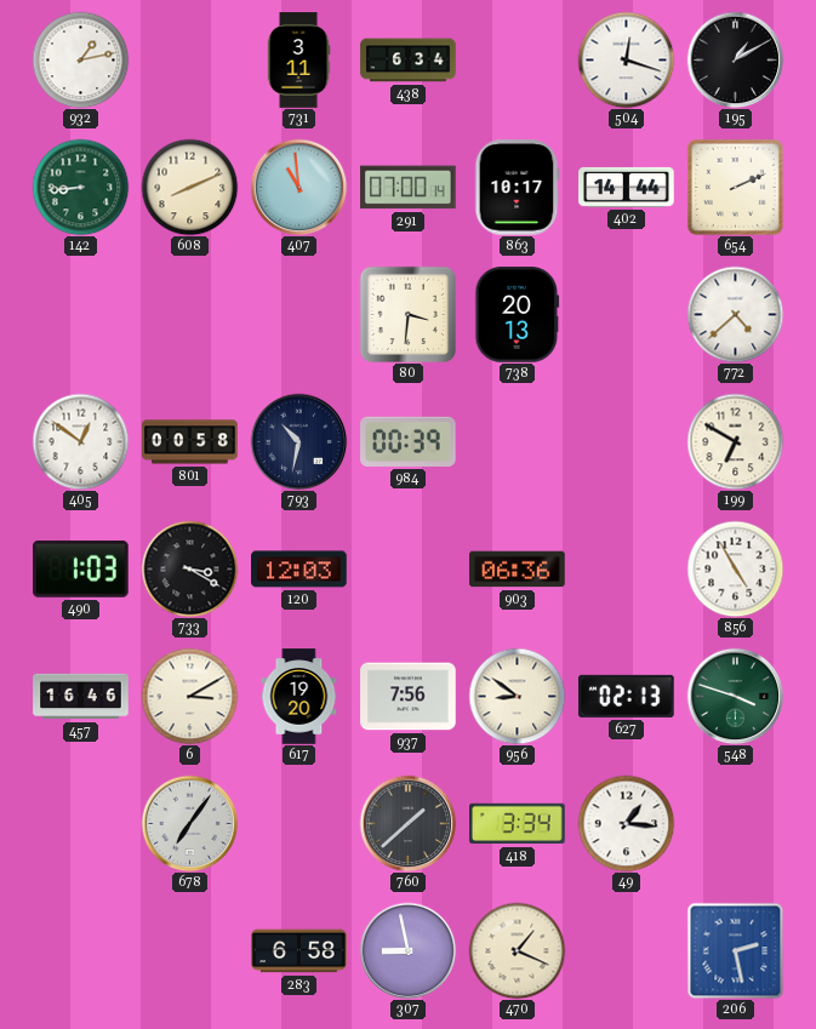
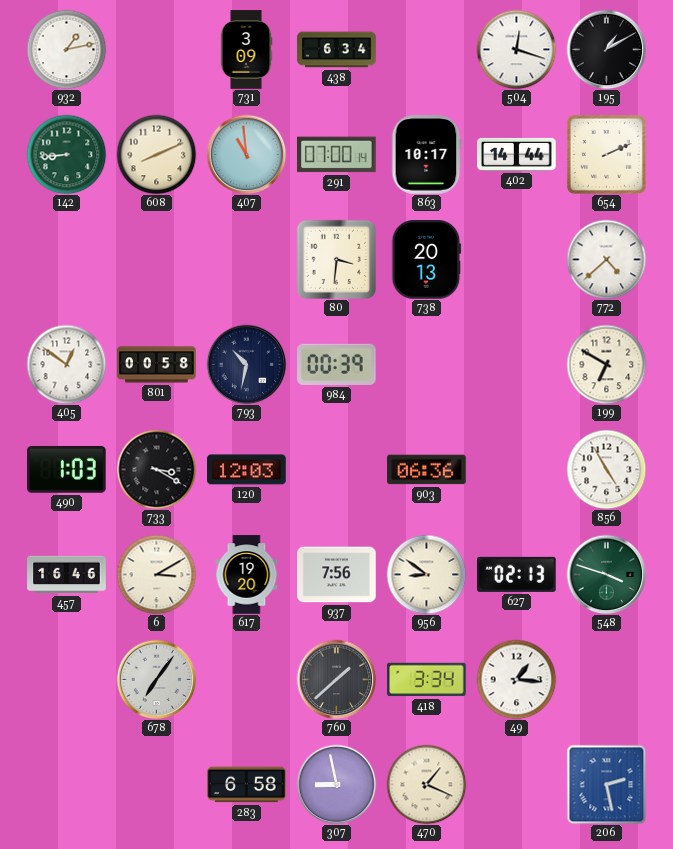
731: 3:11 -> 3:09 (246, 50)
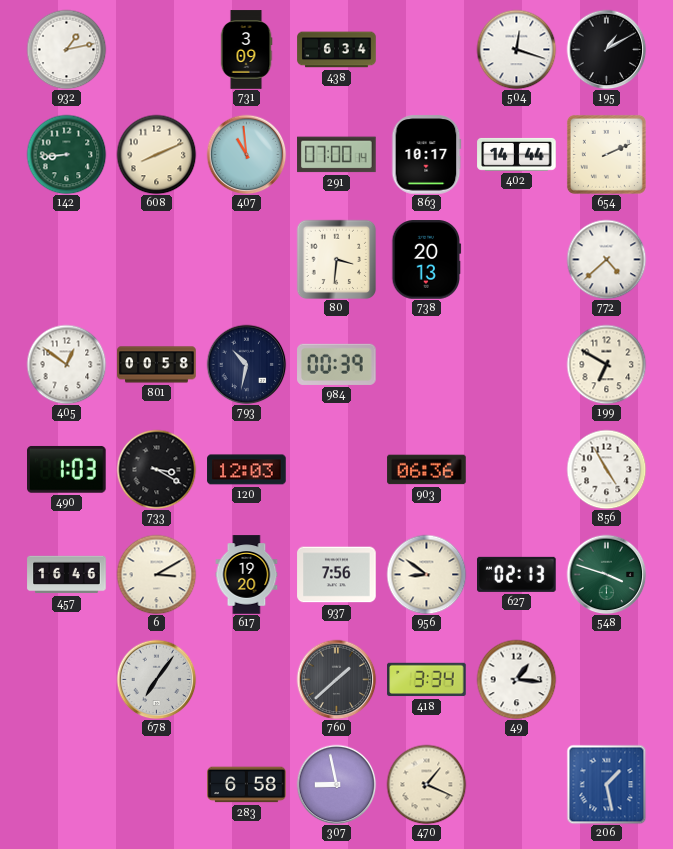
206: 2:28 -> 1:28 (606, 784)
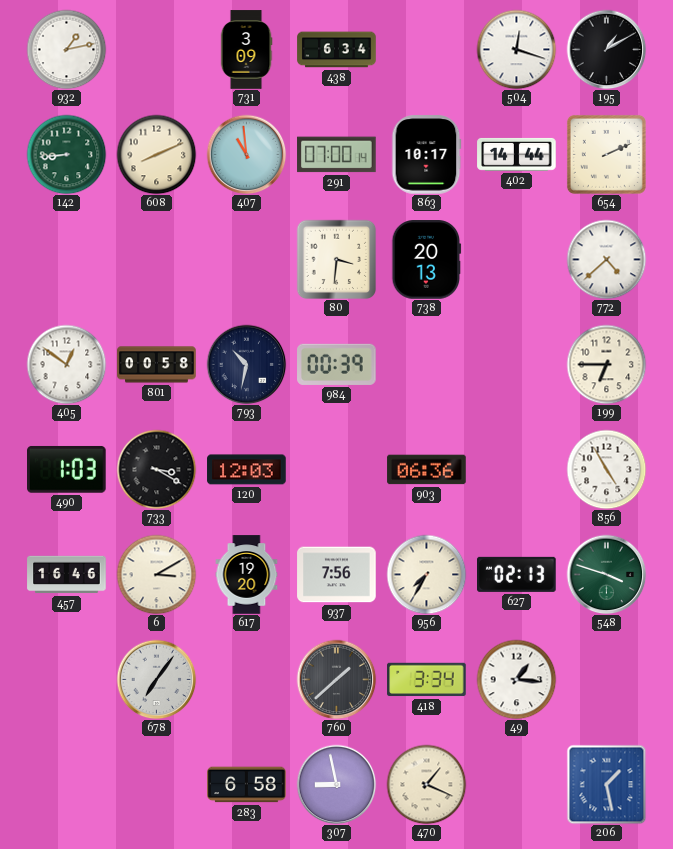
199: 6:50 -> 6:45 (606, 364)
956: 8:51 -> 7:35 (426, 574)
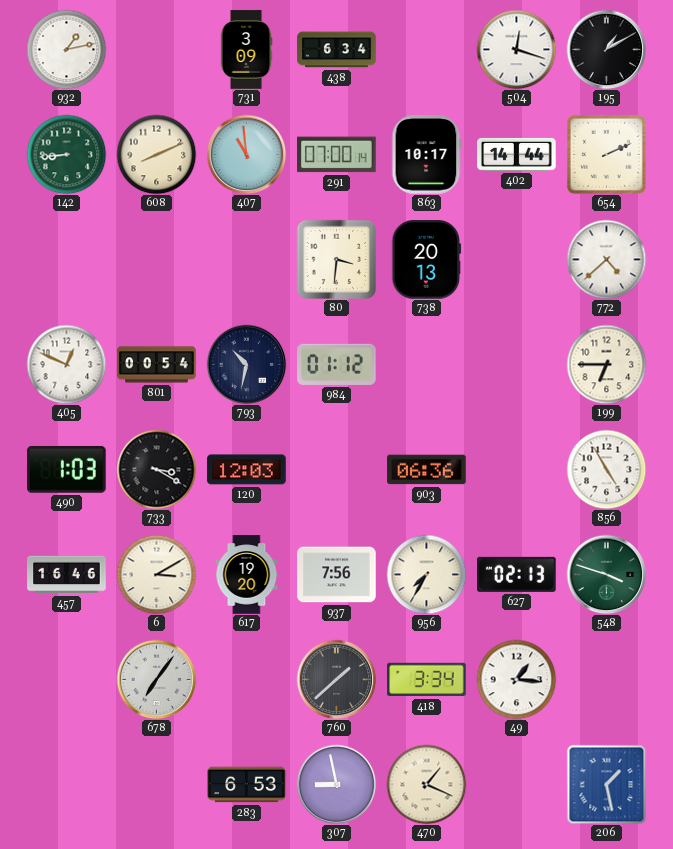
405: 12:51 -> 12:49 (66, 364)
801: 00:58 -> 00:54 (157, 365)
984: 00:39 -> 01:12 (337, 364)
283: 6:58 -> 6:53 (247, 785)
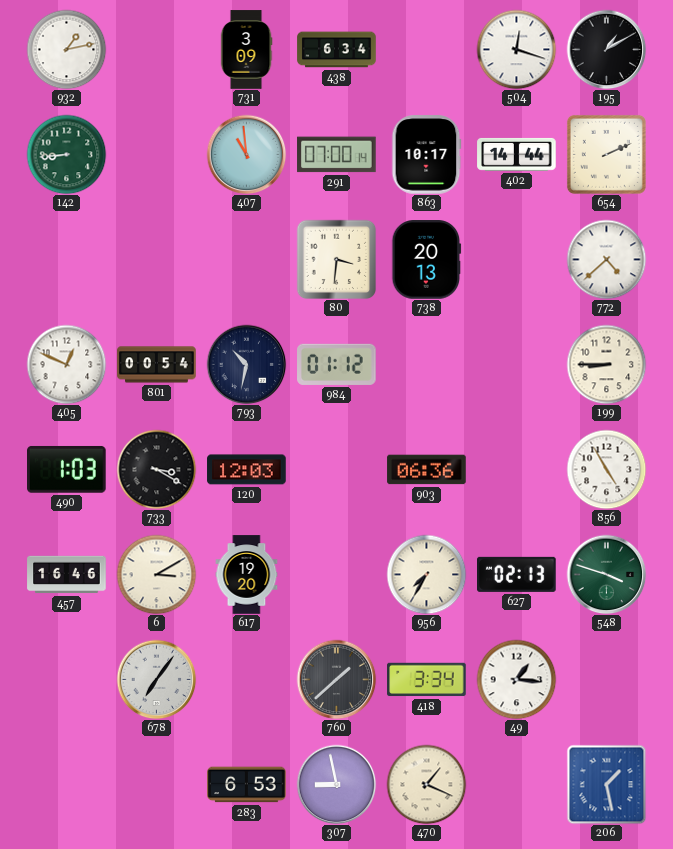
608: 8:11 -> none (156, 154)
199: 6:45 -> 8:45 (606, 364)
937: 7:56 -> none (337, 575)
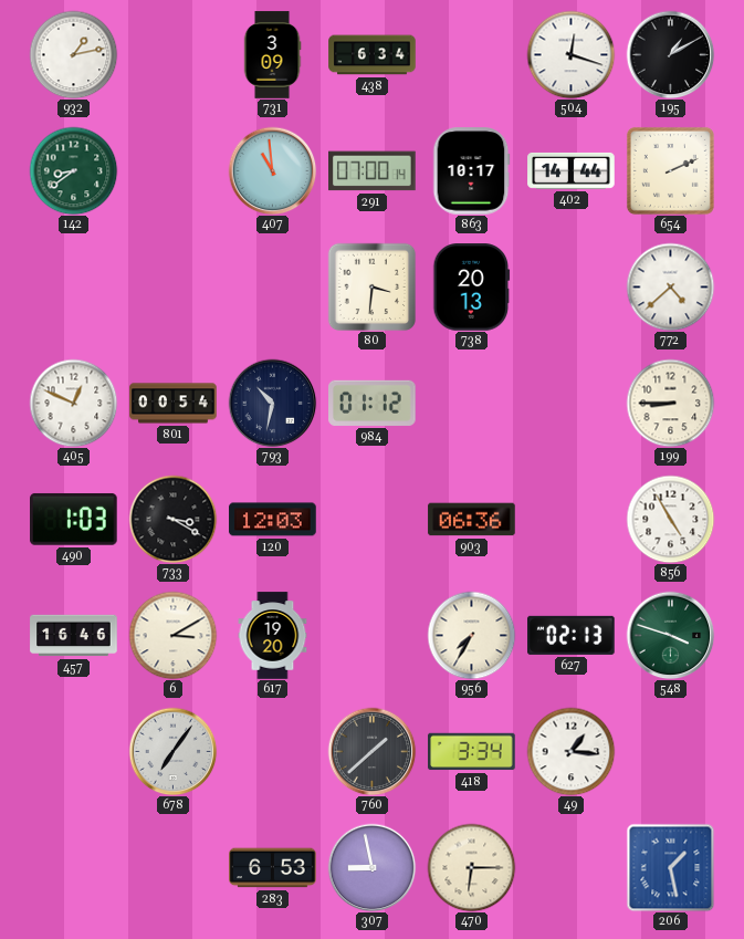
142: 8:44 -> 8:39 (73, 170)
470: 1:19 -> 6:15 (471, 867)
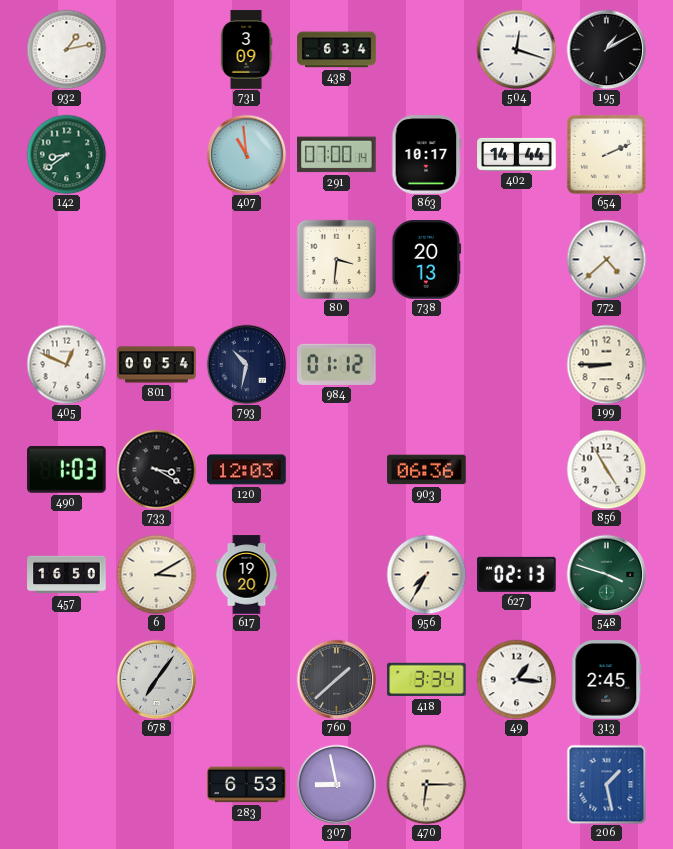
457: 16:46 -> 16:50 (67, 575)
313: none -> 2:45 (607, 680)
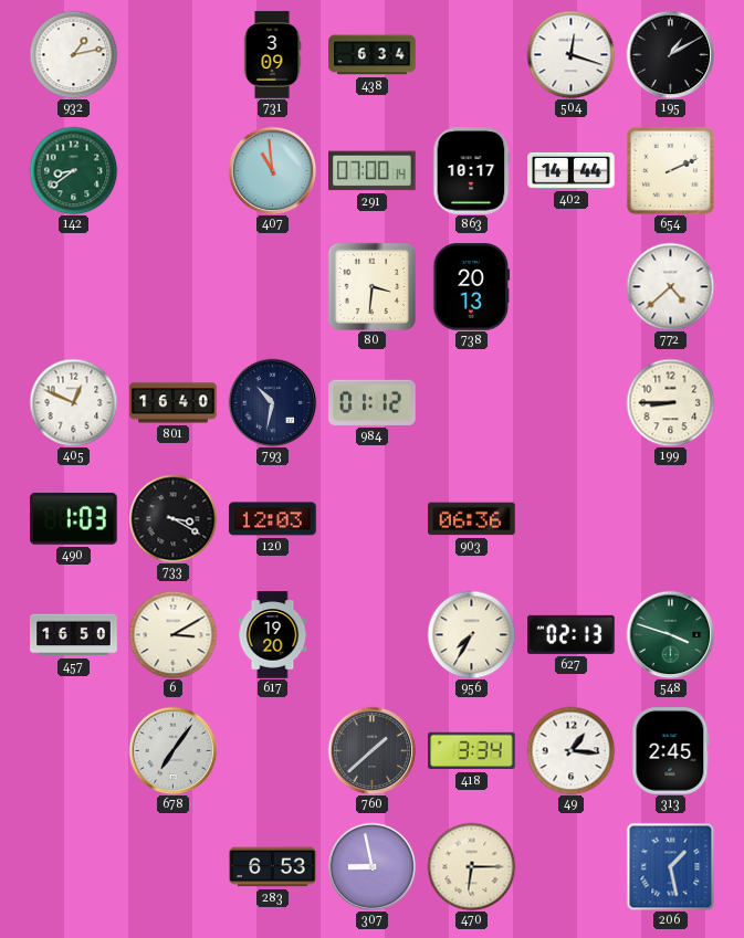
801: 00:54 -> 16:40 (174, 403)
856: 4:55 -> none (606, 469)
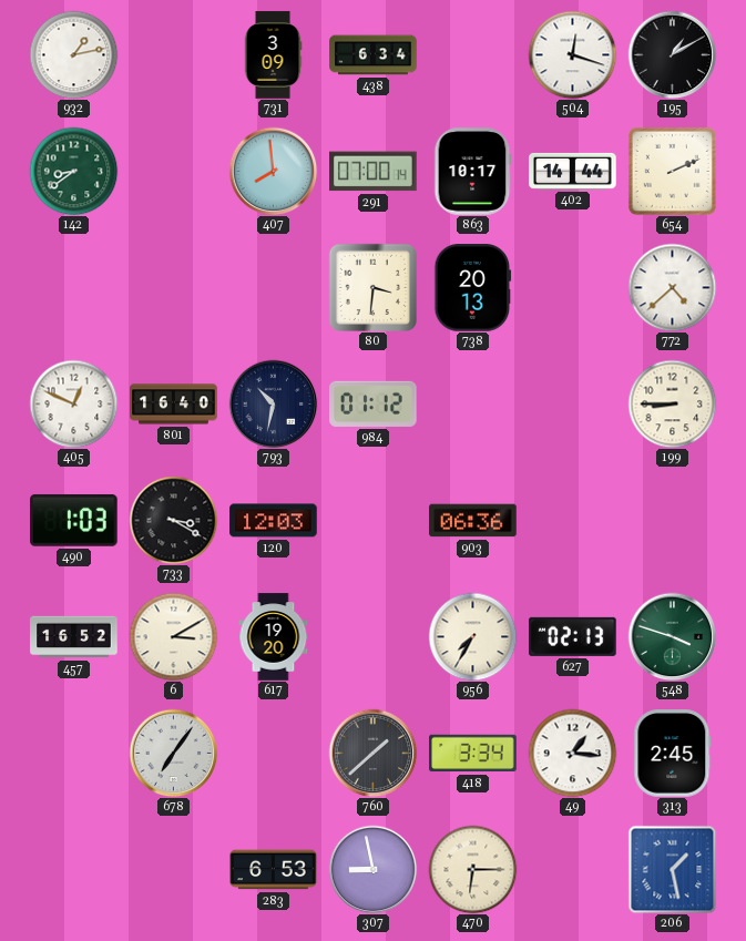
407: 10:59 -> 7:59 (273, 171)
457: 16:50 -> 16:52 (74, 637)
